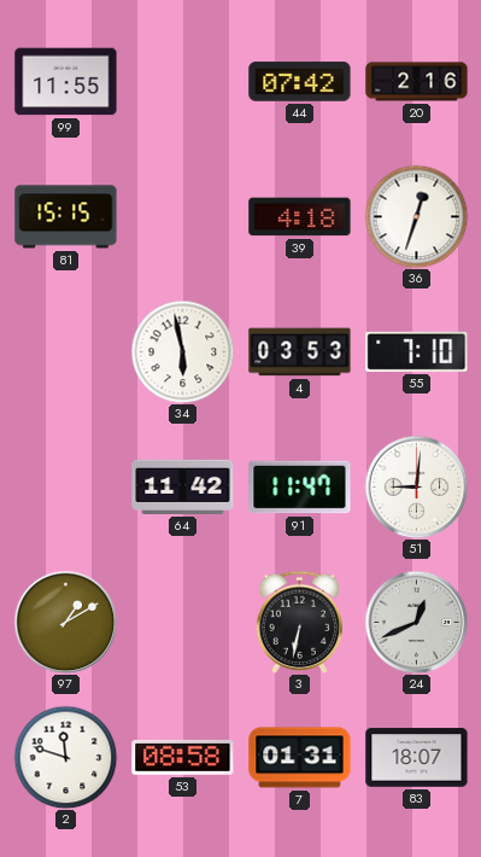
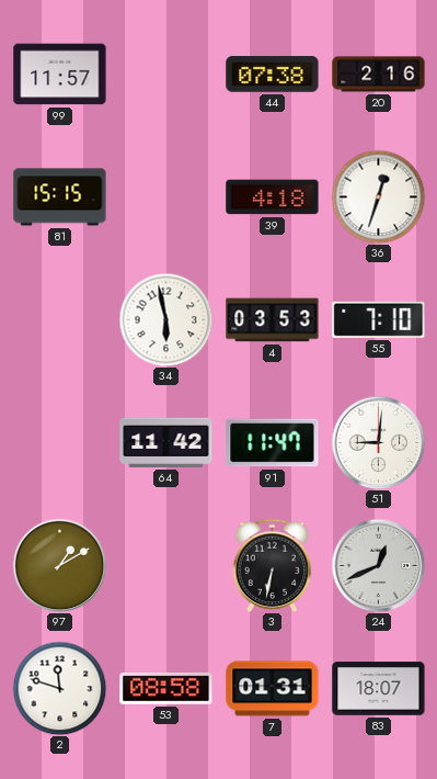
99: 11:55 -> 11:57 (60, 75)
44: 07:42 -> 07:38 (273, 75)
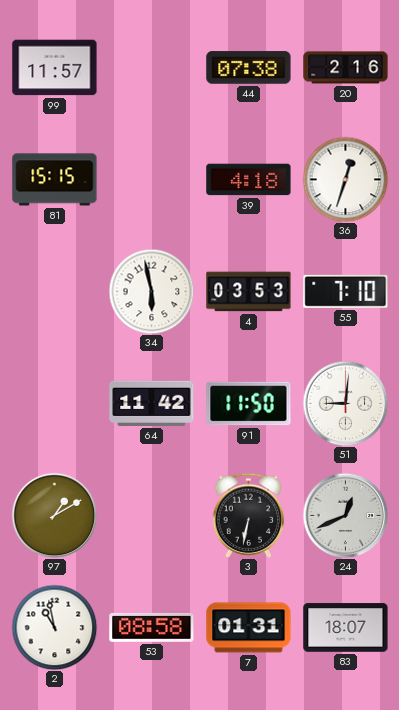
91: 11:47 -> 11:50 (249, 404)
2: 11:48 -> 10:58 (54, 627)
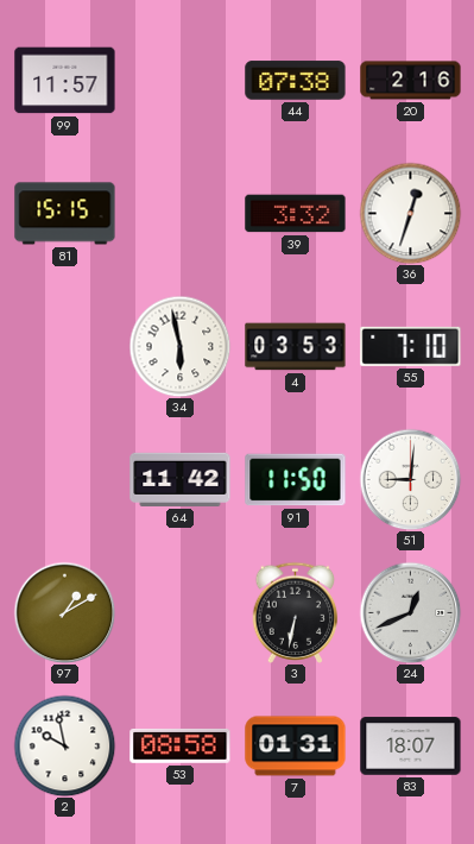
39: 4:18 -> 3:32 (296, 214)
2: 10:58 -> 9:58 (64, 745)
